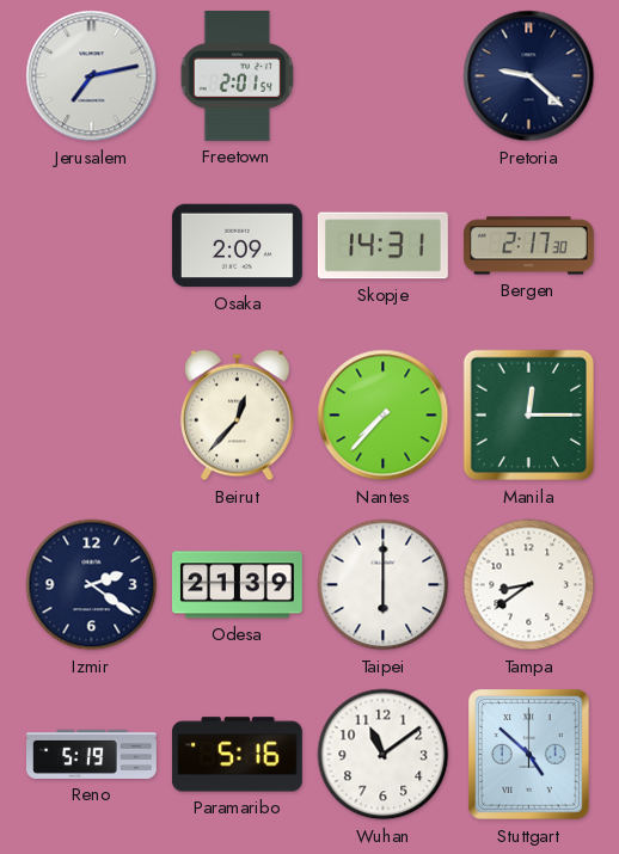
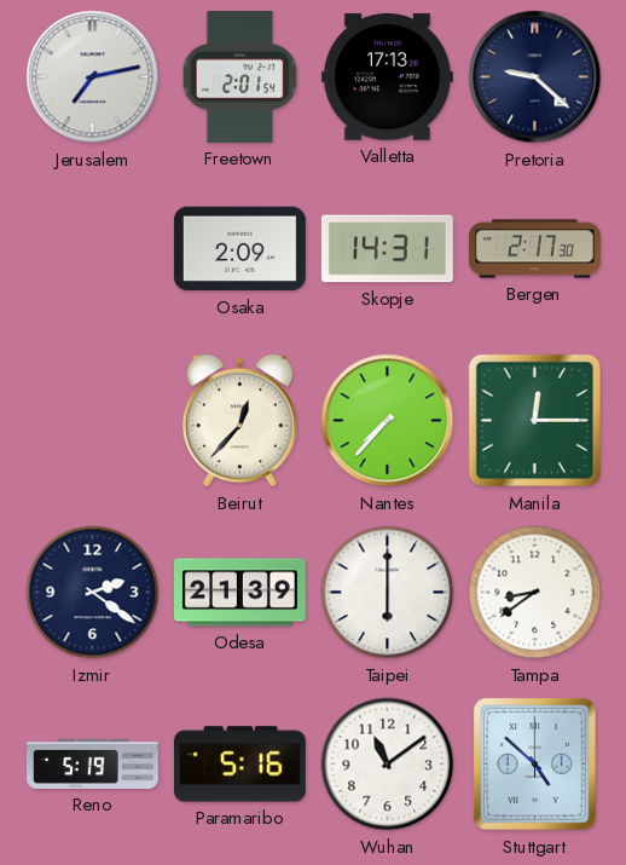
Valletta: none -> 17:13 (387, 77)
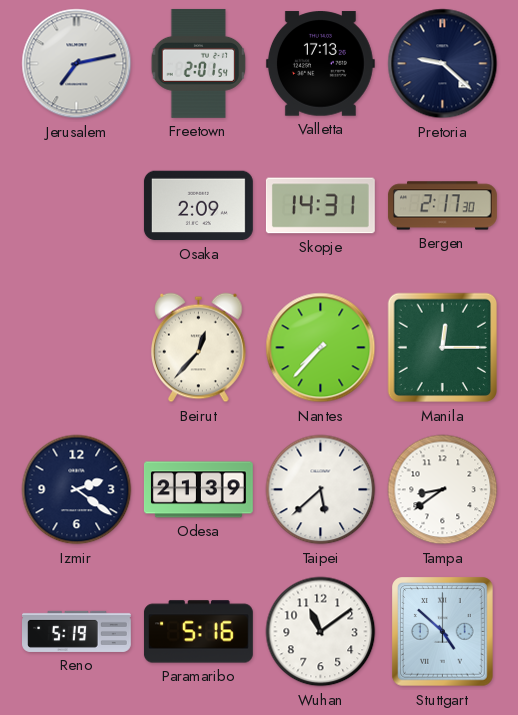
Taipei: 6:00 -> 5:38 (321, 490)
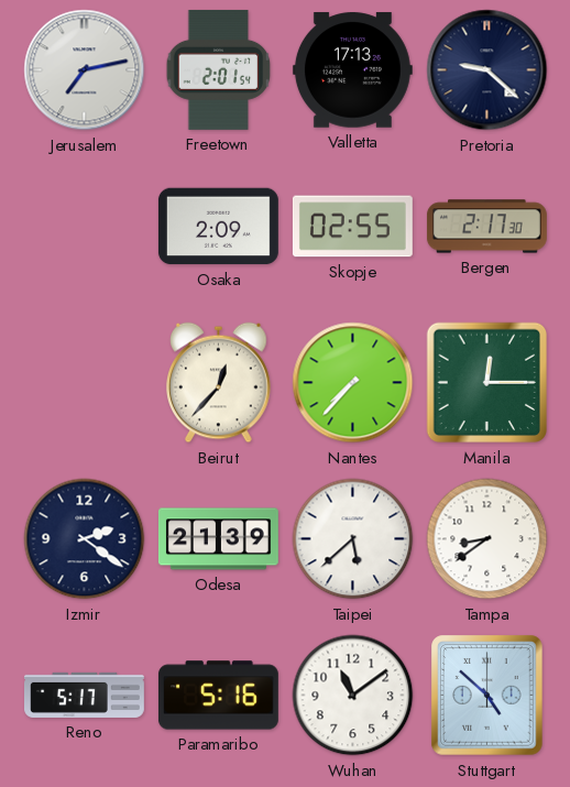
Skopje: 14:31 -> 02:55 (352, 227)
Reno: 5:19 -> 5:17 (85, 695)
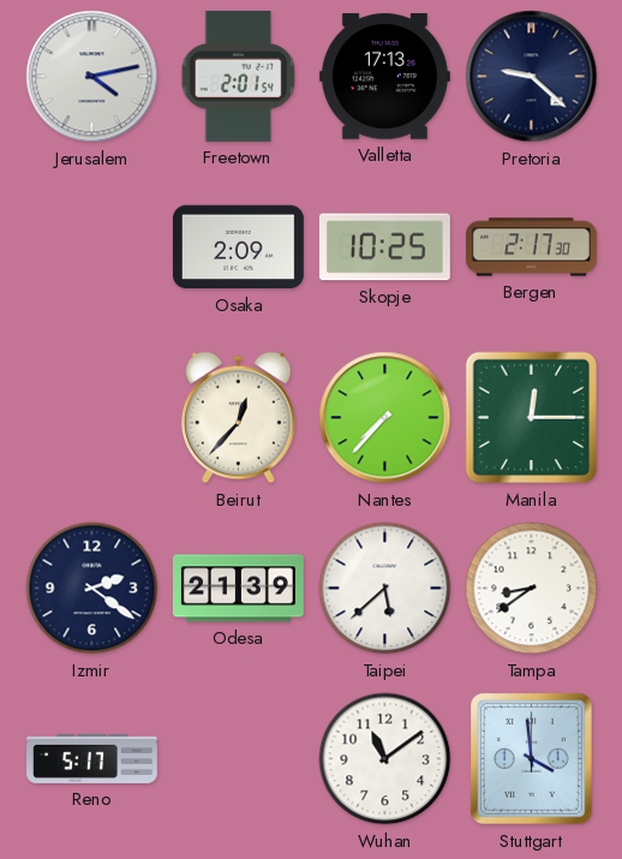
Jerusalem: 7:13 -> 4:13 (92, 77)
Skopje: 02:55 -> 10:25 (384, 247)
Paramaribo: 5:16 -> none (218, 696)
Stuttgart: 4:52 -> 3:59 (532, 759)
